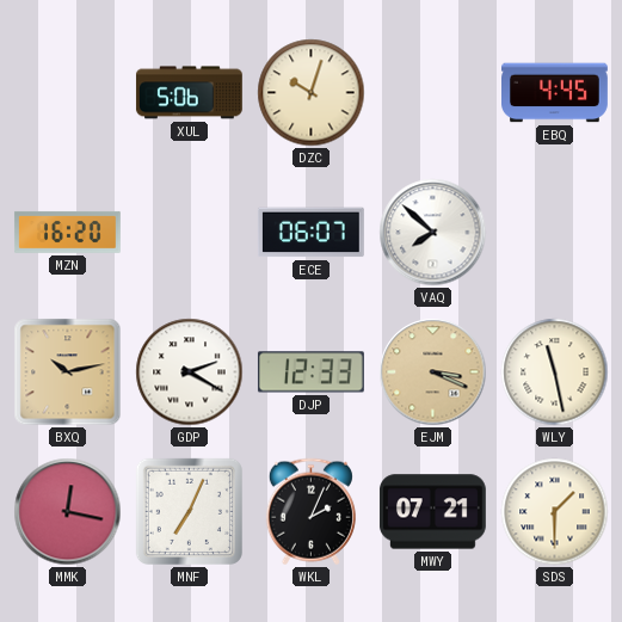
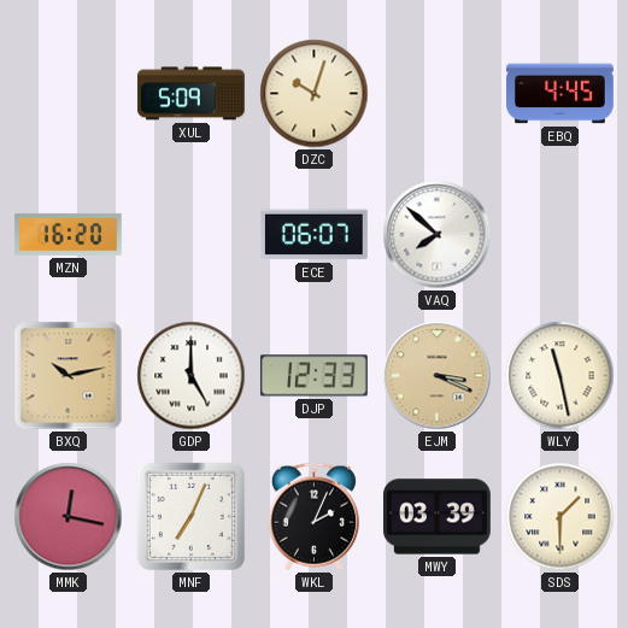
XUL: 5:06 -> 5:09 (190, 94)
GDP: 2:20 -> 5:00 (192, 376)
MWY: 07:21 -> 03:39 (436, 517)
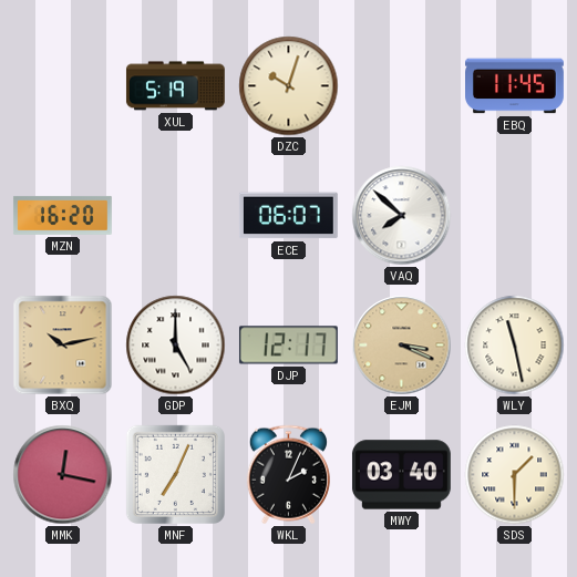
XUL: 5:09 -> 5:19 (175, 86)
EBQ: 4:45 -> 11:45 (515, 86)
DJP: 12:33 -> 12:17 (288, 346)
MWY: 03:39 -> 03:40 (401, 475)
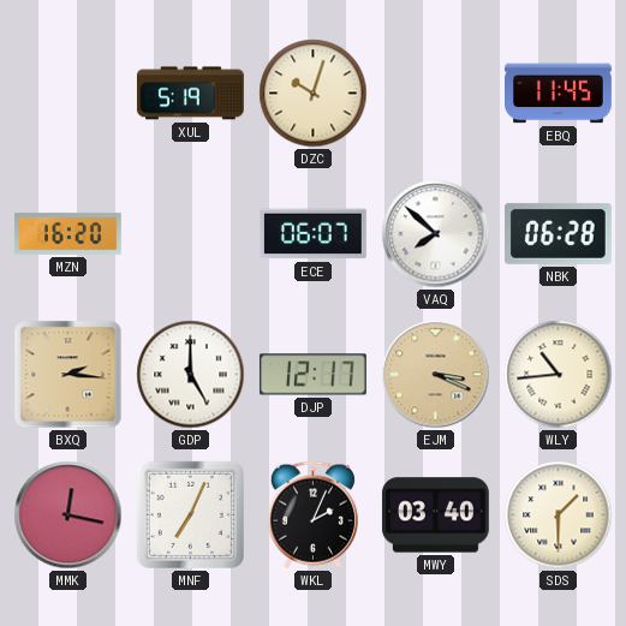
NBK: none -> 06:28 (558, 233)
BXQ: 10:13 -> 2:16 (68, 375)
WLY: 11:28 -> 10:44 (559, 375)
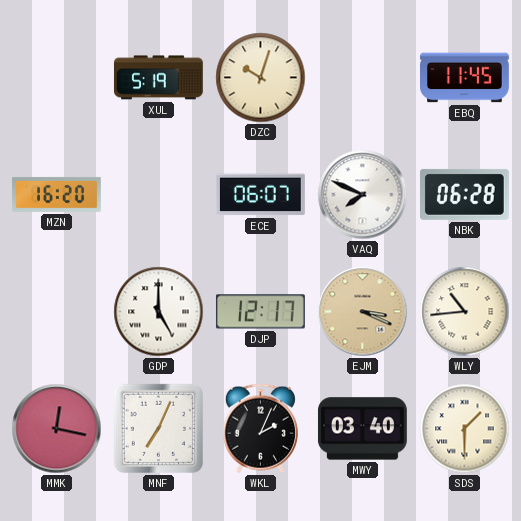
VAQ: 7:52 -> 7:49 (363, 195)
BXQ: 2:16 -> none (68, 375)
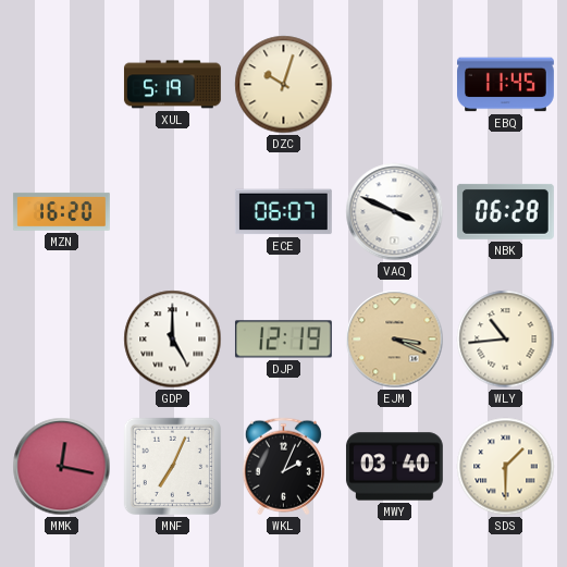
VAQ: 7:49 -> 3:49 (395, 212)
DJP: 12:17 -> 12:19 (283, 340)
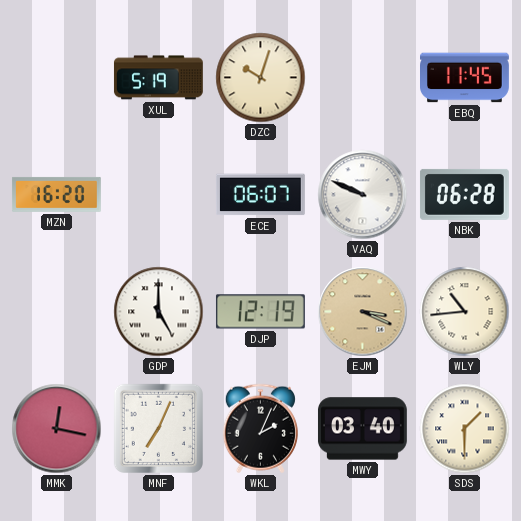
VAQ: 3:49 -> 9:49 (363, 195)
